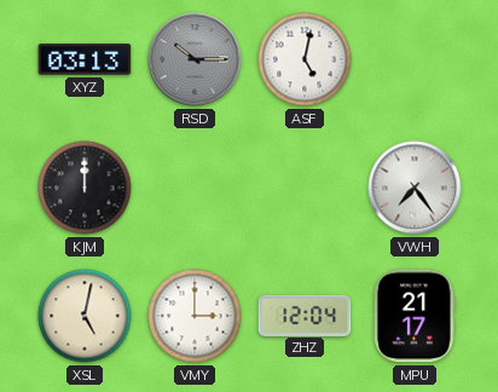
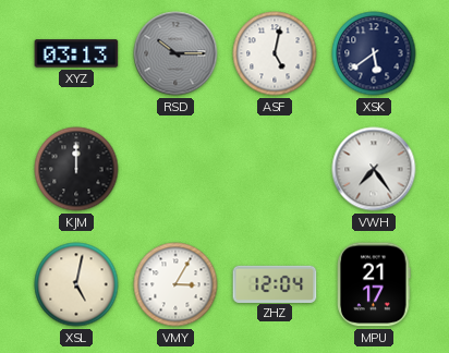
XSK: none -> 5:39 (374, 53)
VMY: 3:00 -> 3:05 (175, 284)
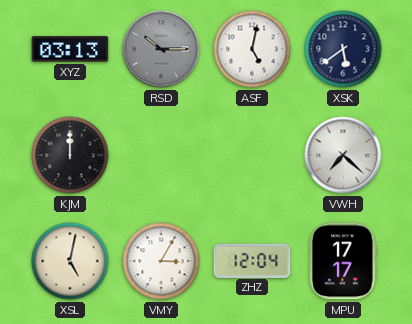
VWH: 7:24 -> 7:22 (343, 155)
MPU: 21:17 -> 17:17 (343, 261)
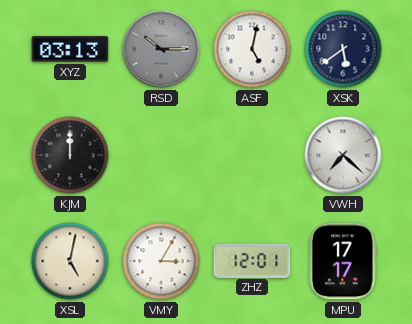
ZHZ: 12:04 -> 12:01 (252, 260)
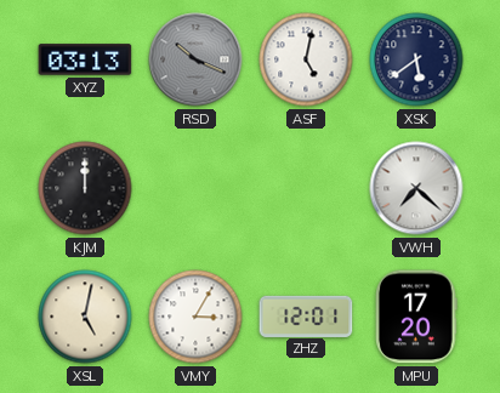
RSD: 10:15 -> 10:19 (195, 59)
MPU: 17:17 -> 17:20 (416, 317)
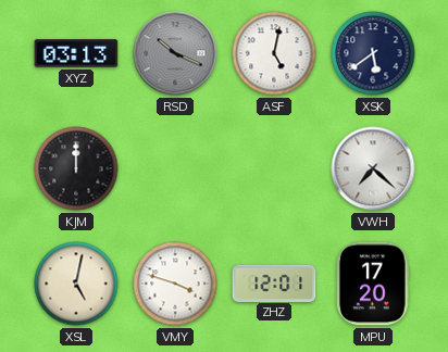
VMY: 3:05 -> 3:48 (175, 284)
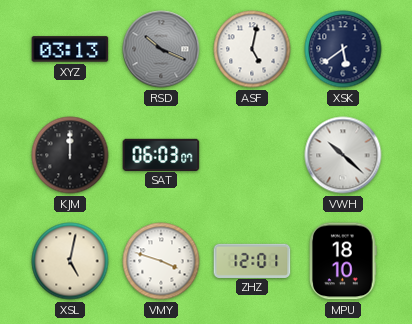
SAT: none -> 06:03 (161, 154)
VWH: 7:22 -> 10:22 (343, 155)
MPU: 17:20 -> 18:10 (343, 261)
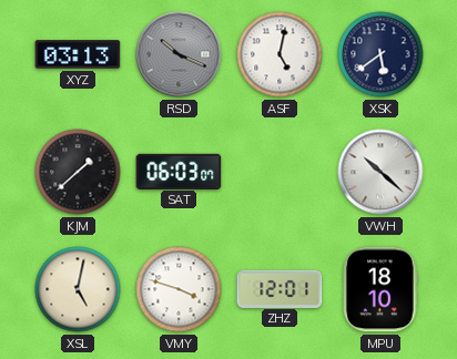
KJM: 12:00 -> 1:38 (78, 172)
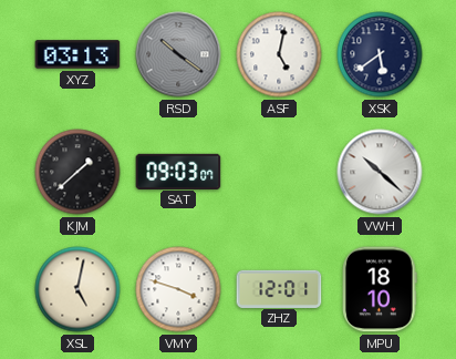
RSD: 10:19 -> 10:21 (178, 54)
SAT: 06:03 -> 09:03 (178, 171)
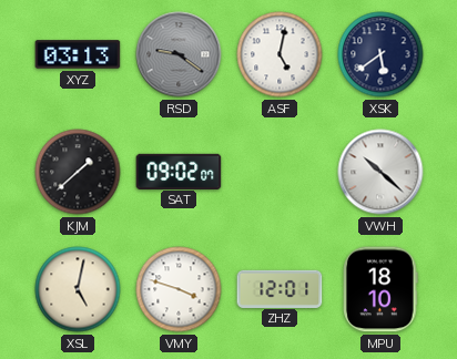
RSD: 10:21 -> 9:21 (179, 54)
SAT: 09:03 -> 09:02 (179, 171)
